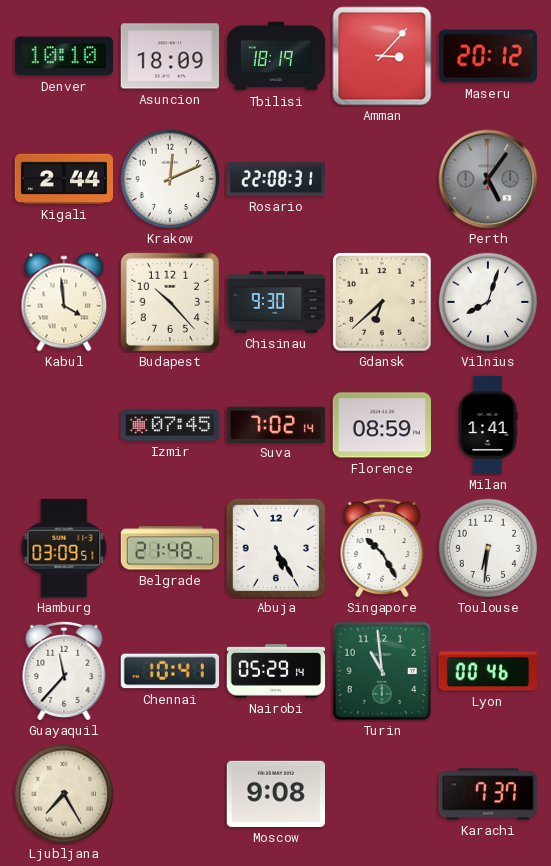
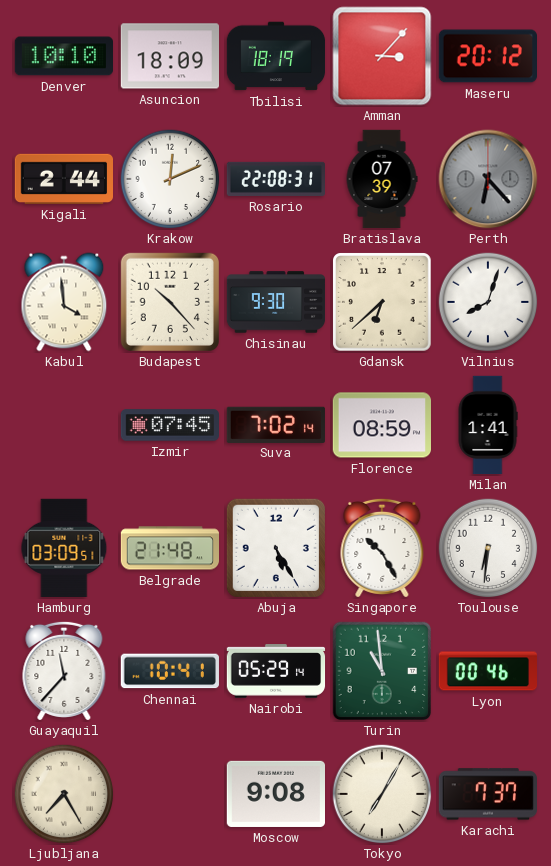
Bratislava: none -> 07:39 (382, 179)
Perth: 5:06 -> 6:23 (488, 179)
Tokyo: none -> 7:05 (382, 794)
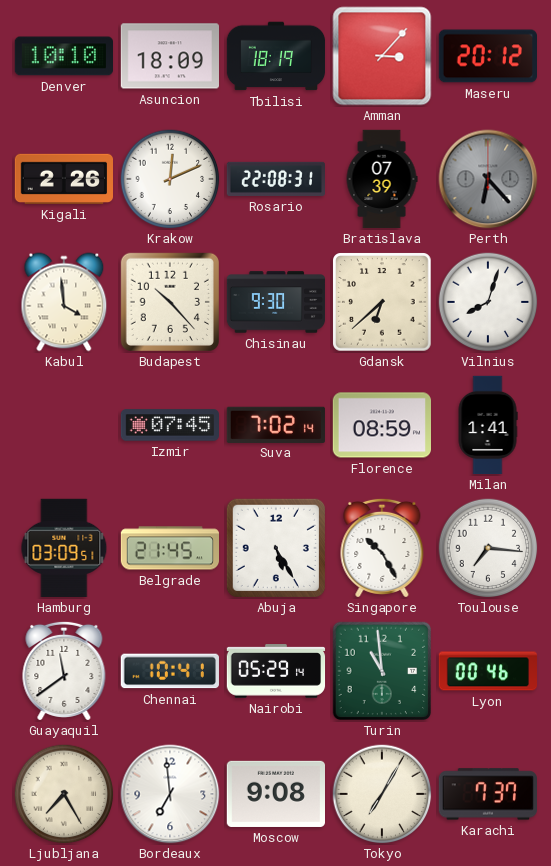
Kigali: 2:44 -> 2:26 (63, 179)
Belgrade: 21:48 -> 21:45 (169, 548)
Toulouse: 6:31 -> 7:16 (488, 548)
Guayaquil: 11:37 -> 11:39 (64, 671)
Bordeaux: none -> 6:59 (170, 794)
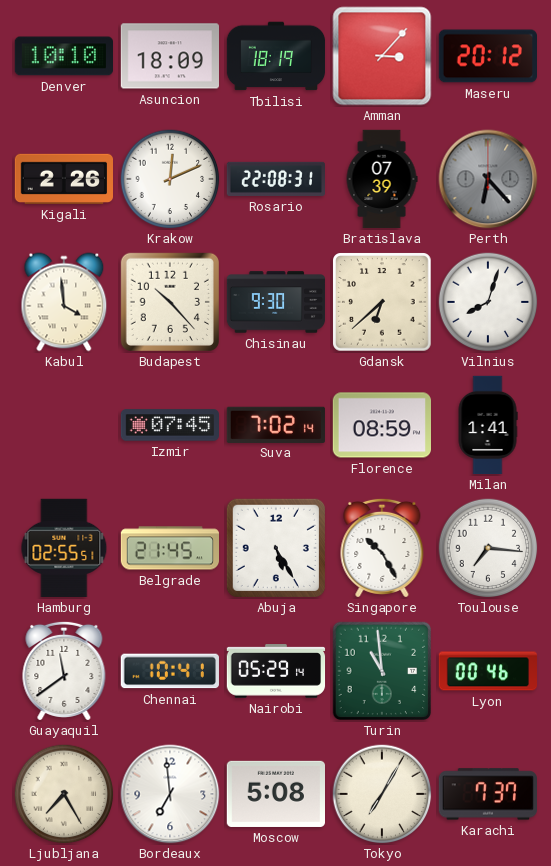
Hamburg: 03:09 -> 02:55 (64, 548)
Moscow: 9:08 -> 5:08 (275, 794)
